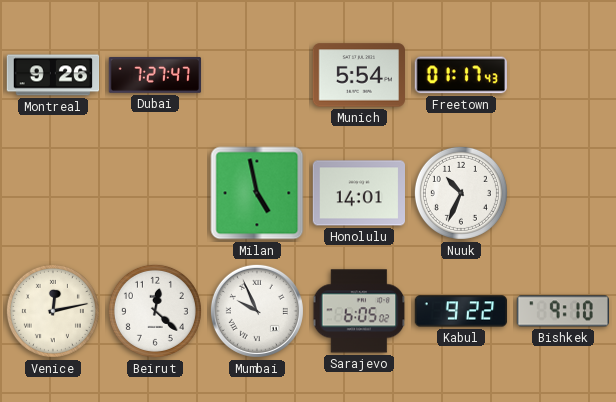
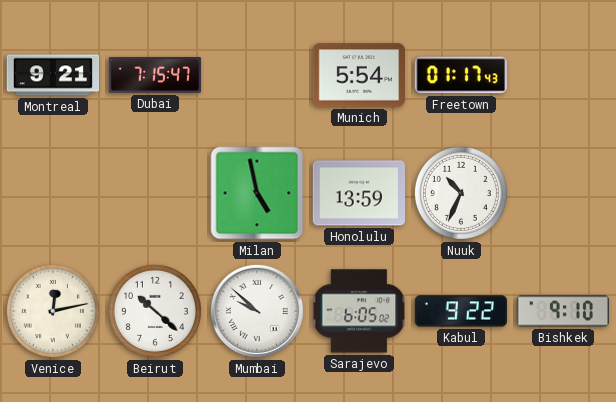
Montreal: 9:26 -> 9:21 (53, 75)
Dubai: 7:27 -> 7:15 (155, 75)
Honolulu: 14:01 -> 13:59 (358, 193)
Beirut: 12:22 -> 10:22 (155, 311)
Mumbai: 9:56 -> 9:52 (257, 311)
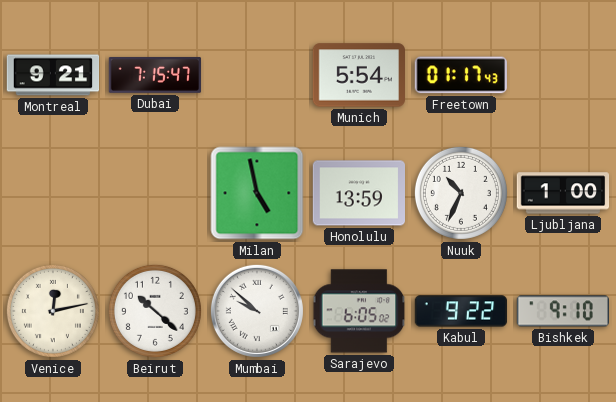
Ljubljana: none -> 1:00 (563, 193)
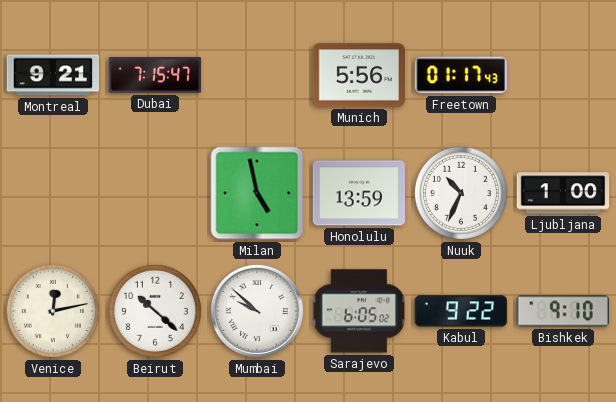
Munich: 5:54 -> 5:56 (359, 75)
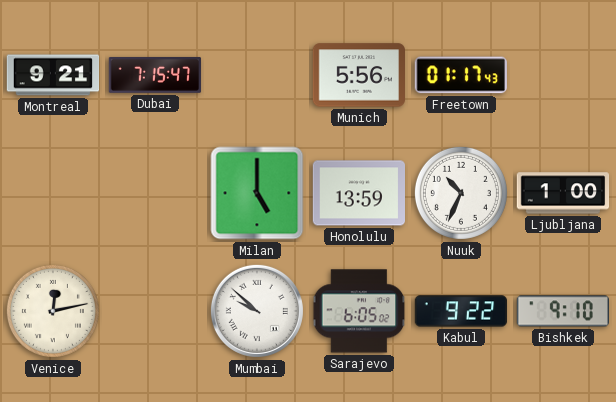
Milan: 4:58 -> 5:00 (257, 193)
Beirut: 10:22 -> none (155, 311)
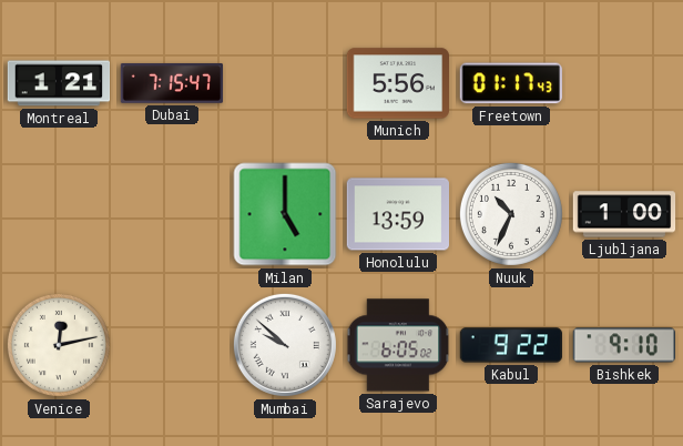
Montreal: 9:21 -> 1:21 (59, 83)
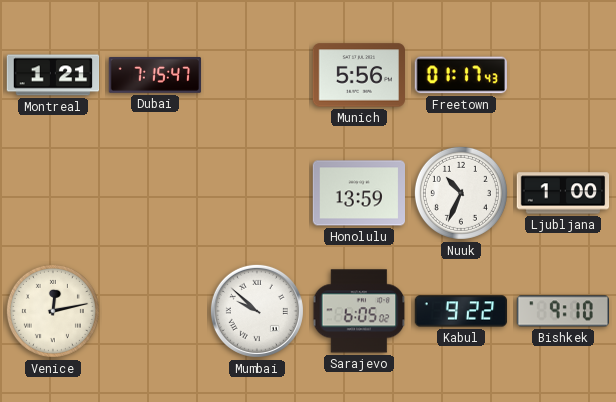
Milan: 5:00 -> none (285, 214)
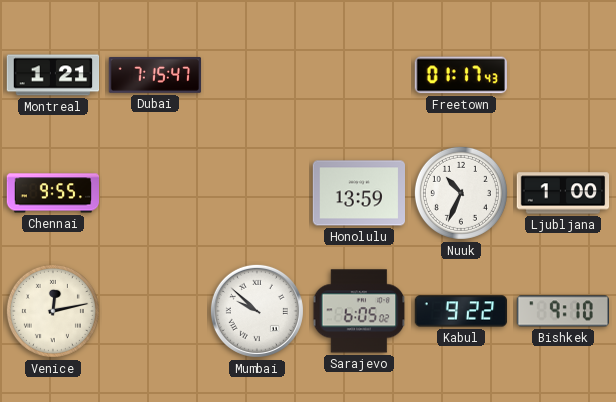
Munich: 5:56 -> none (359, 75)
Chennai: none -> 9:55 (53, 193)
